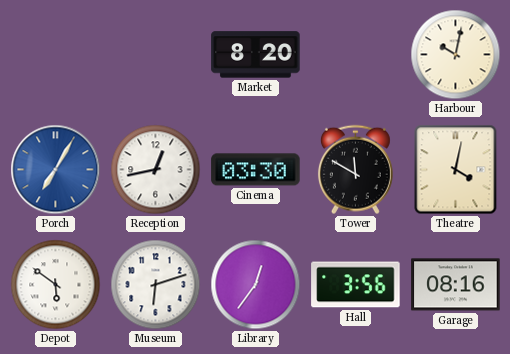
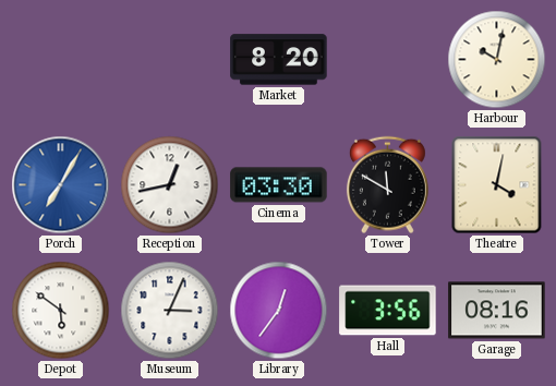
Museum: 6:12 -> 3:04 (170, 311)
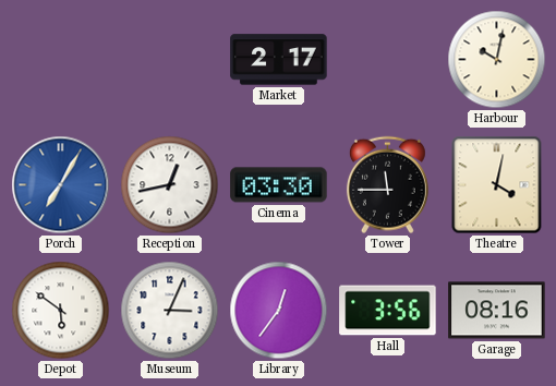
Market: 8:20 -> 2:17 (279, 60)
Tower: 11:50 -> 11:45 (387, 185)
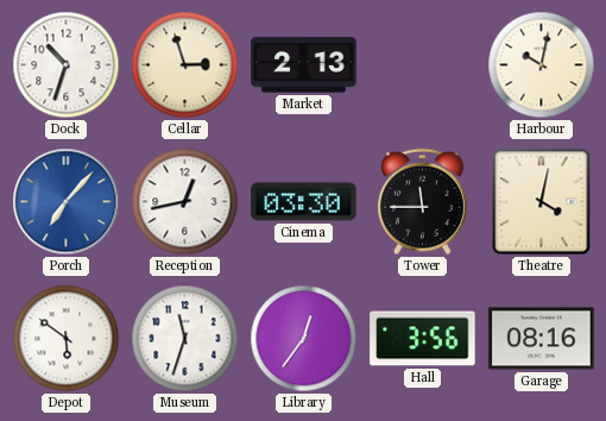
Dock: none -> 10:33 (67, 65)
Cellar: none -> 2:57 (185, 65)
Market: 2:17 -> 2:13 (304, 65)
Porch: 7:05 -> 7:07 (67, 202)
Museum: 3:04 -> 11:33 (185, 339)
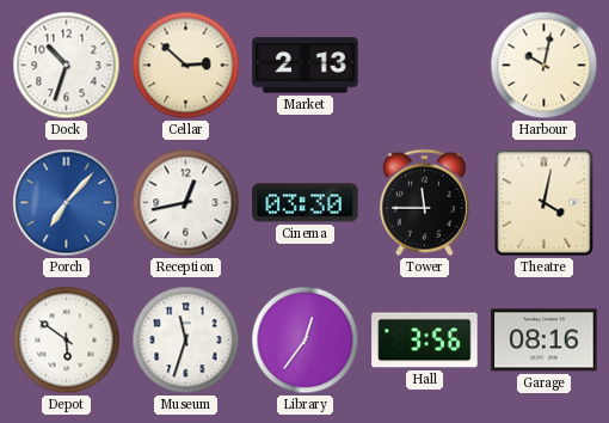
Cellar: 2:57 -> 2:52 (186, 66)
